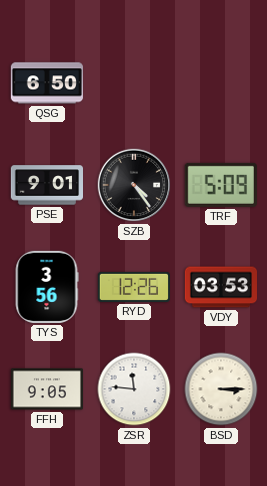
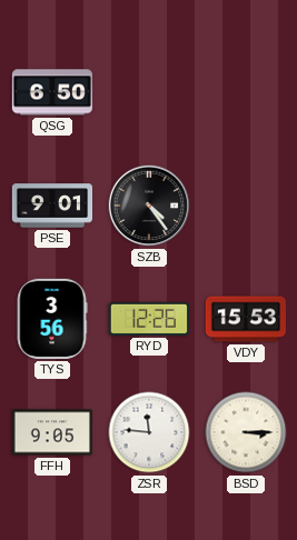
TRF: 5:09 -> none (221, 185)
VDY: 03:53 -> 15:53 (245, 319)
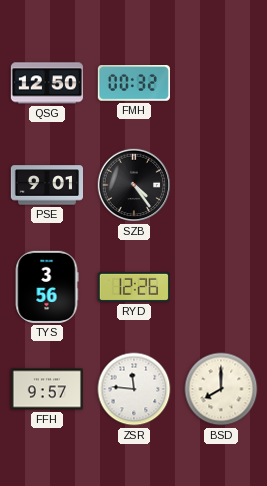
QSG: 6:50 -> 12:50 (47, 83)
FMH: none -> 00:32 (134, 83)
VDY: 15:53 -> none (245, 319)
FFH: 9:05 -> 9:57 (46, 389)
BSD: 3:15 -> 8:00 (221, 389)
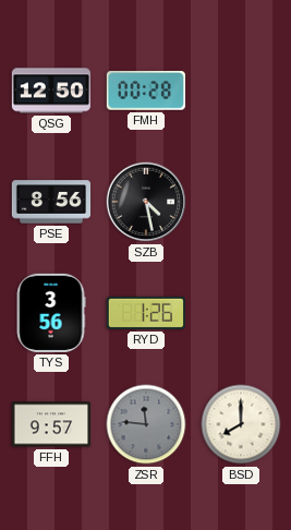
FMH: 00:32 -> 00:28 (146, 91)
PSE: 9:01 -> 8:56 (50, 202)
SZB: 4:24 -> 4:28 (146, 202)
RYD: 12:26 -> 1:26 (145, 313)
ZSR dial: white -> grey (146, 424)
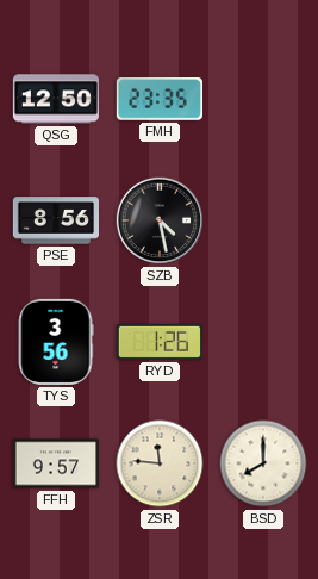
FMH: 00:28 -> 23:35 (160, 99)
ZSR dial: grey -> cream (160, 463)
